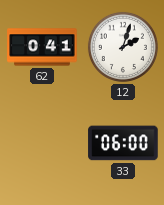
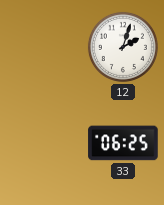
62: 0:41 -> none (42, 47)
33: 06:00 -> 06:25 (123, 143)
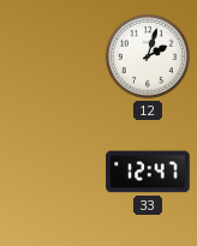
33: 06:25 -> 12:47 (148, 172)
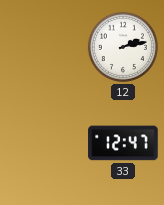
12: 2:03 -> 2:13 (123, 47)
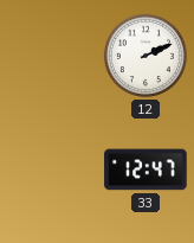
12: 2:13 -> 2:11 (145, 56)
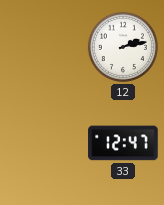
12: 2:11 -> 2:13 (123, 47)
